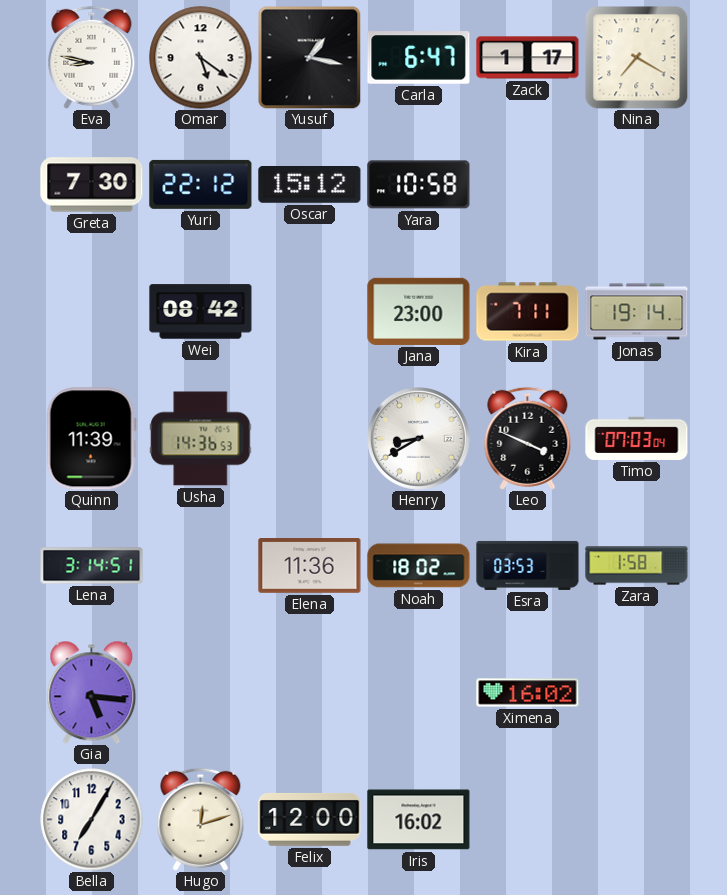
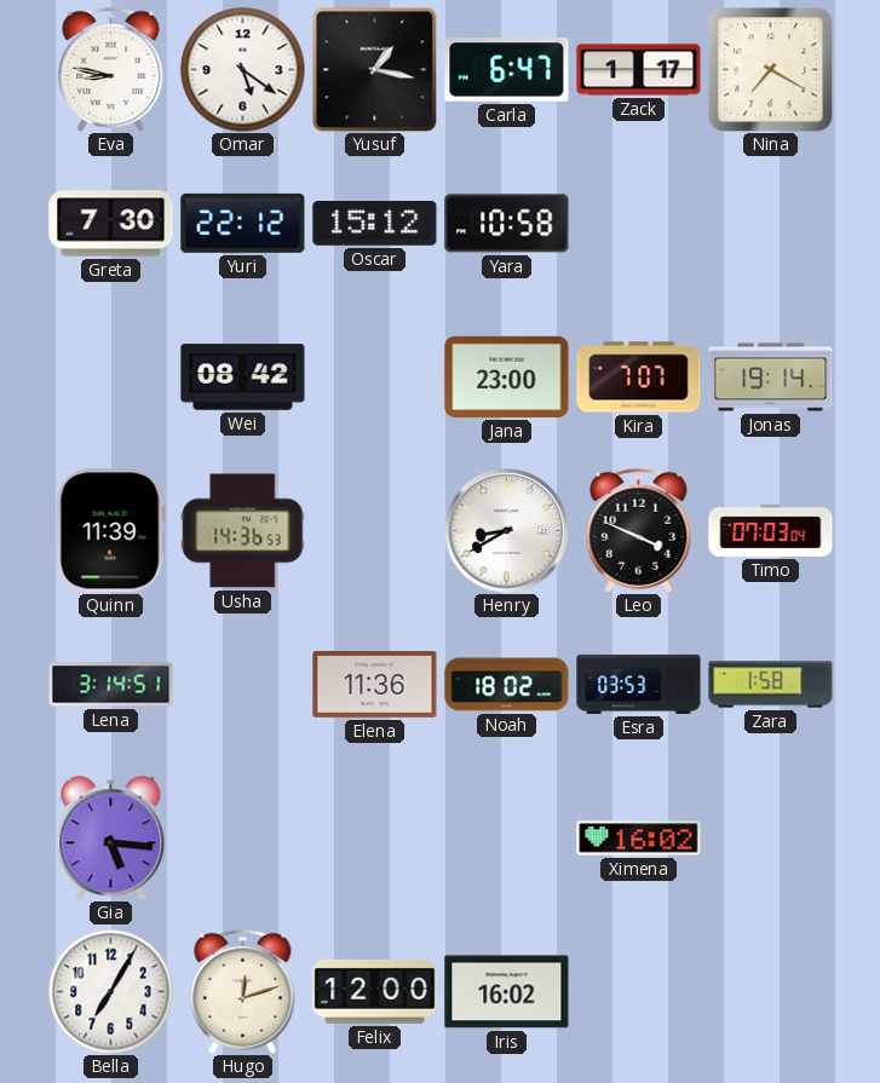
Kira: 7:11 -> 7:07 (639, 378)
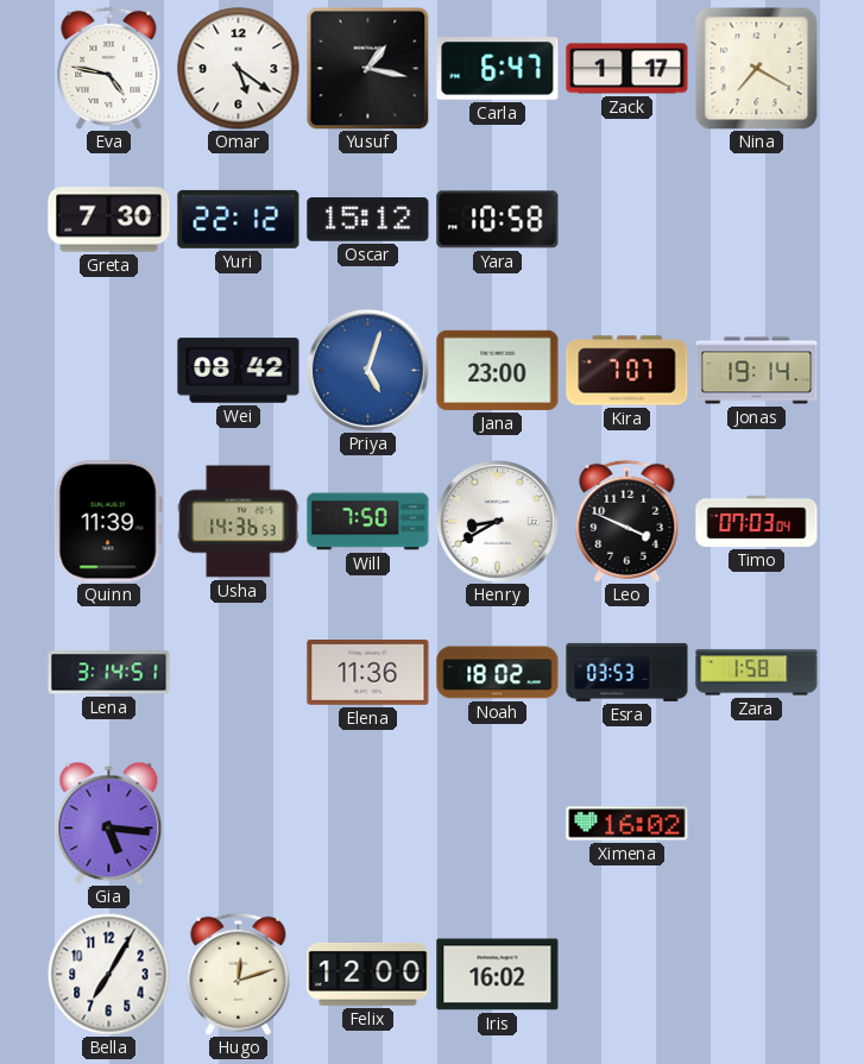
Eva: 8:47 -> 4:47 (109, 68)
Priya: none -> 5:03 (368, 371)
Will: none -> 7:50 (368, 522)
